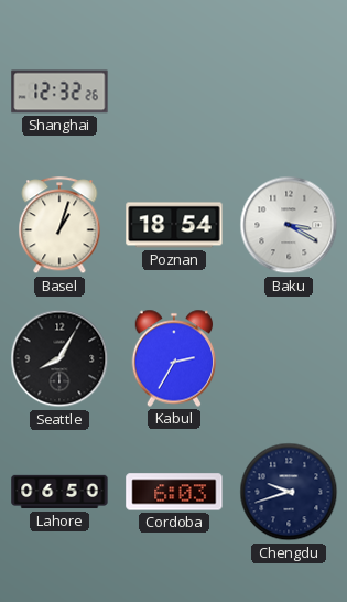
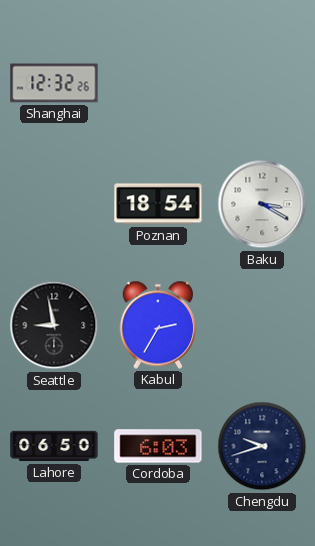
Basel: 1:03 -> none (59, 226)
Seattle: 8:05 -> 8:58 (54, 325)
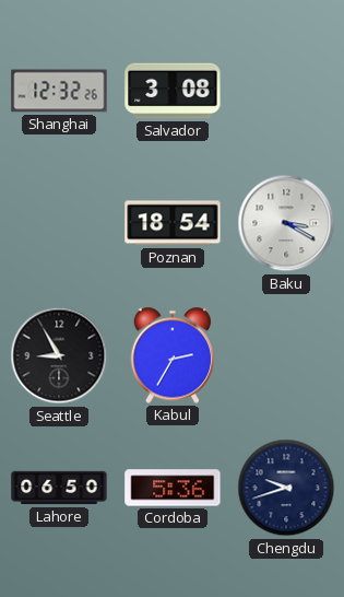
Salvador: none -> 3:08 (173, 91)
Seattle: 8:58 -> 8:55 (59, 355)
Cordoba: 6:03 -> 5:36 (173, 488)
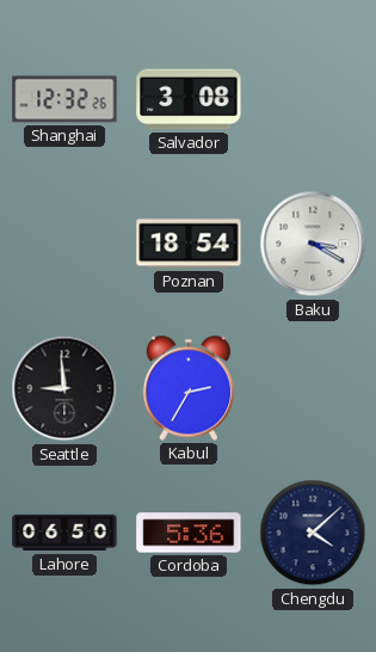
Seattle: 8:55 -> 8:59 (64, 388)
Chengdu: 9:42 -> 4:08 (313, 533)
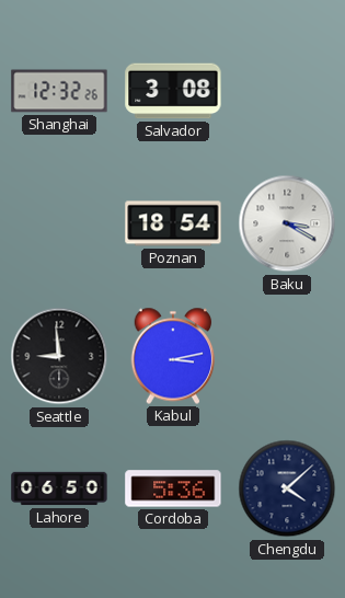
Kabul: 2:35 -> 3:13 (173, 356)
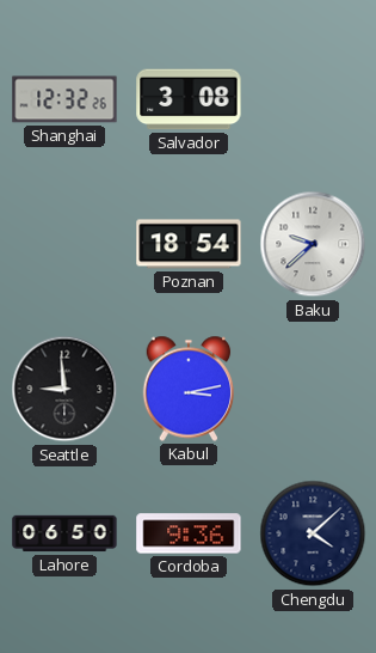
Baku: 3:20 -> 9:38 (313, 244)
Cordoba: 5:36 -> 9:36 (189, 533)
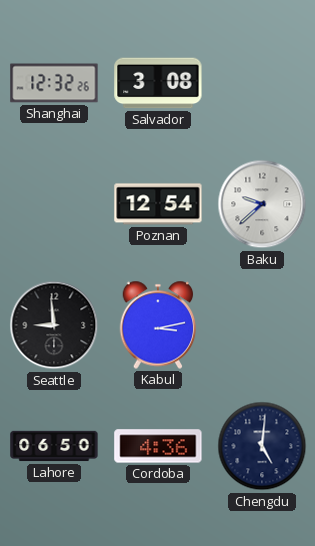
Poznan: 18:54 -> 12:54 (158, 204)
Cordoba: 9:36 -> 4:36 (158, 446)
Chengdu: 4:08 -> 5:01 (262, 446)
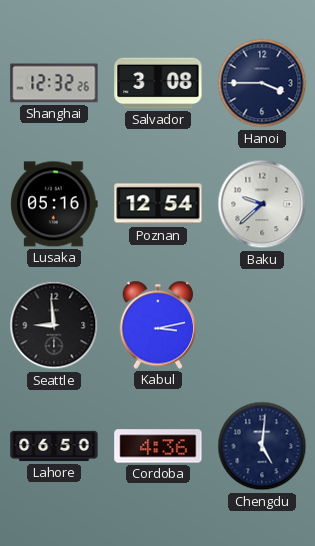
Hanoi: none -> 3:45 (262, 83)
Lusaka: none -> 05:16 (54, 204)
